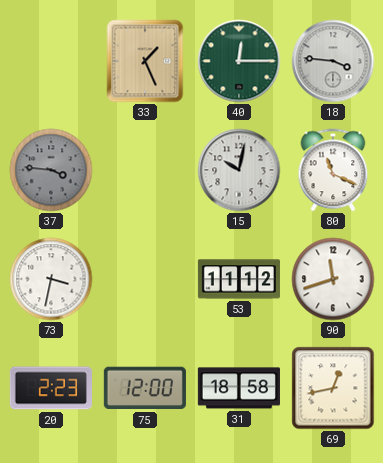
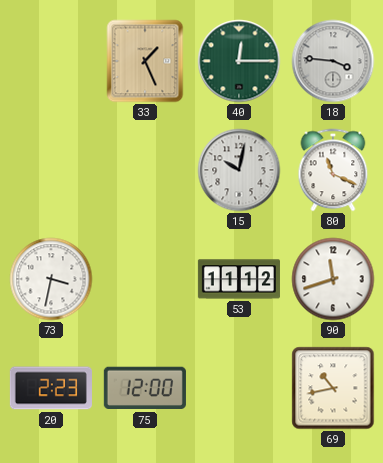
37: 3:46 -> none (51, 170)
31: 18:58 -> none (239, 388)
69: 12:43 -> 10:43 (333, 388)
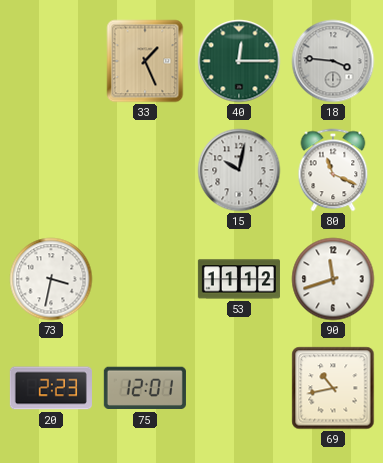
75: 12:00 -> 12:01 (145, 388)
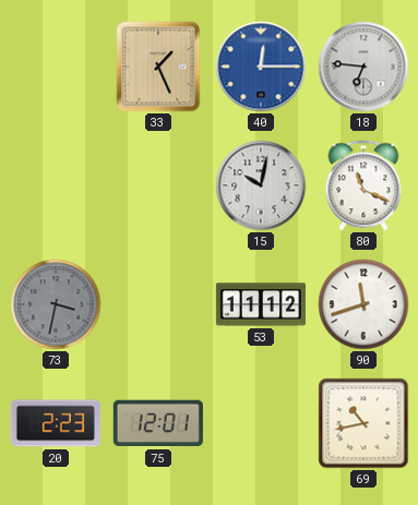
40 dial: green -> blue (261, 67)
18: 3:46 -> 6:46 (363, 67)
73 dial: white -> grey (56, 304)
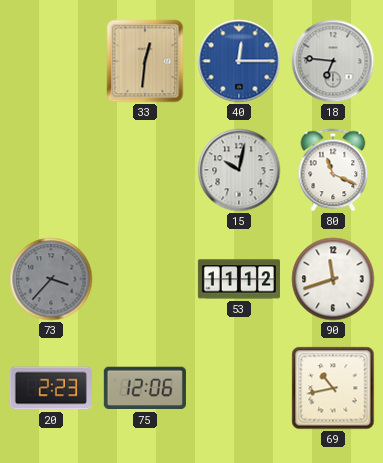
33: 1:26 -> 12:31 (145, 61)
73: 3:32 -> 3:37 (51, 279)
75: 12:01 -> 12:06 (145, 388)
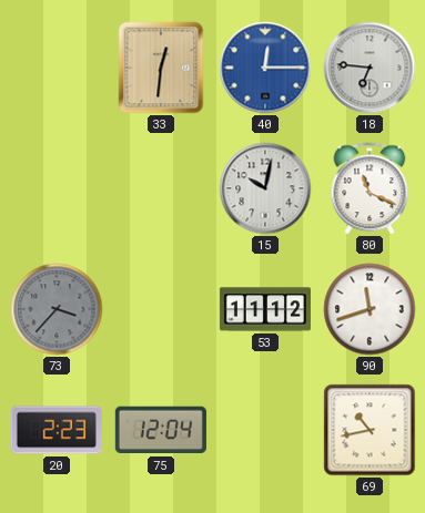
75: 12:06 -> 12:04 (161, 430)
